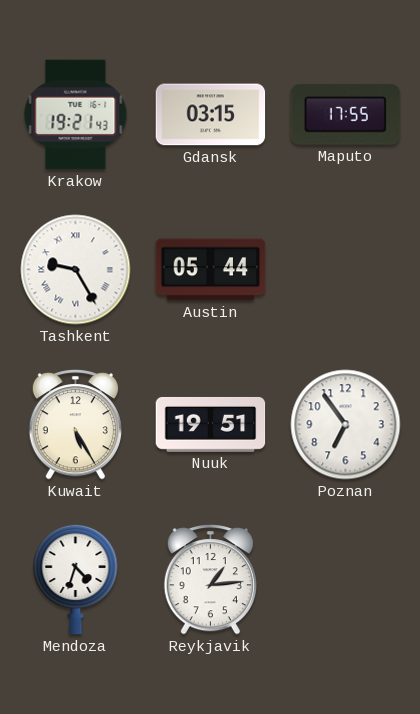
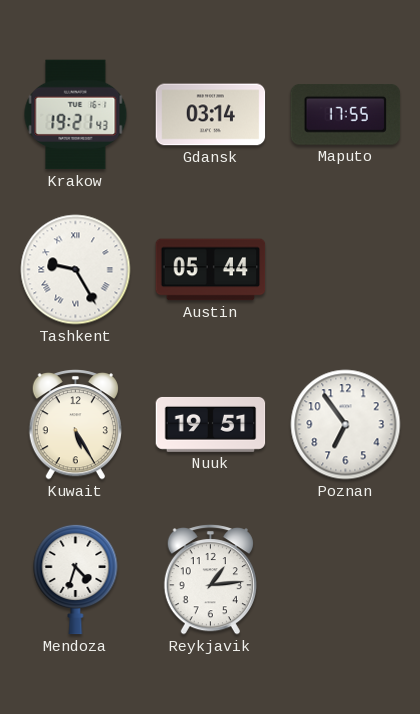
Gdansk: 03:15 -> 03:14 (211, 115)
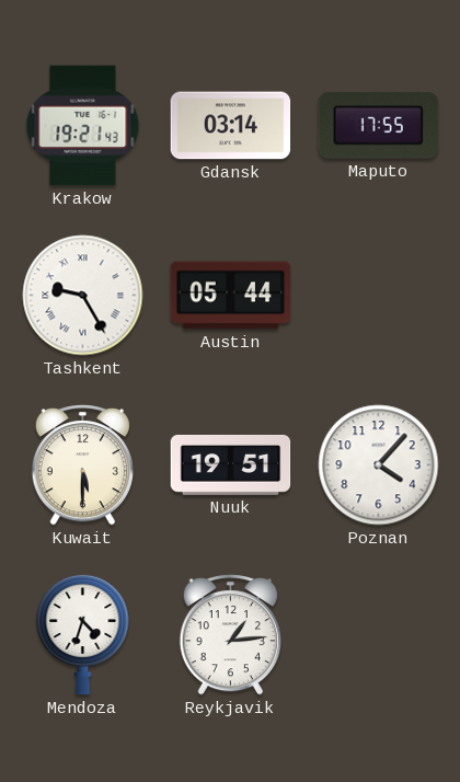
Kuwait: 5:25 -> 5:30 (82, 465)
Poznan: 6:54 -> 4:07 (379, 465)
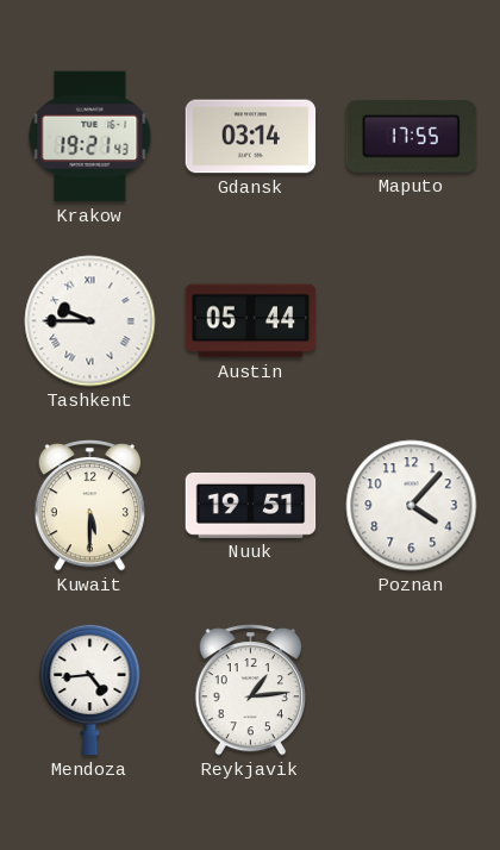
Tashkent: 9:25 -> 9:45 (90, 321)
Mendoza: 4:33 -> 4:44 (90, 689)
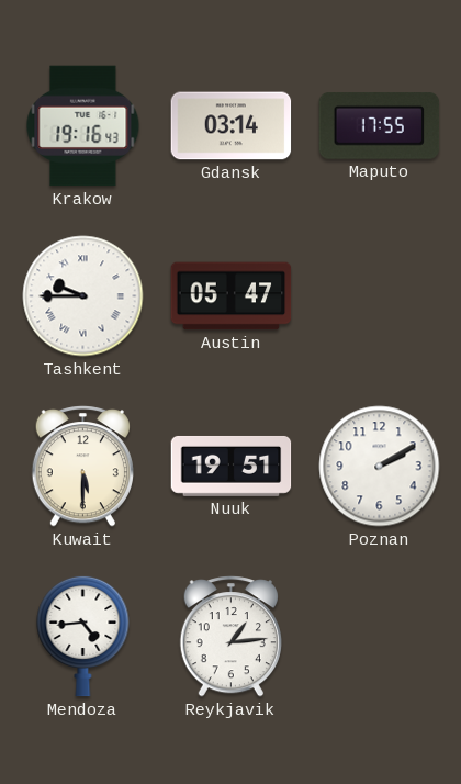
Krakow: 19:21 -> 19:16 (83, 126)
Austin: 05:44 -> 05:47 (232, 296)
Poznan: 4:07 -> 2:10 (380, 467)
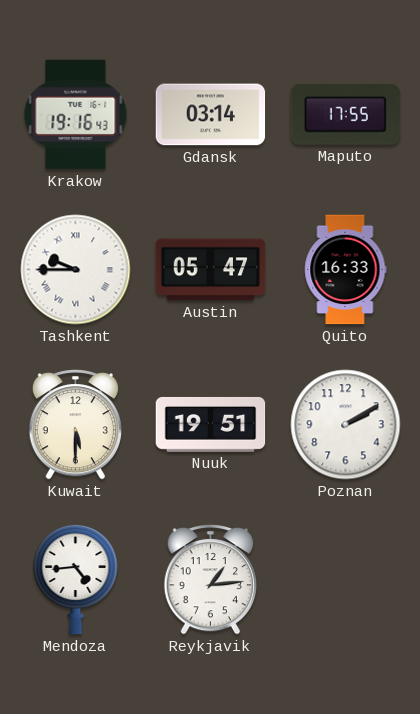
Quito: none -> 16:33 (346, 270)
